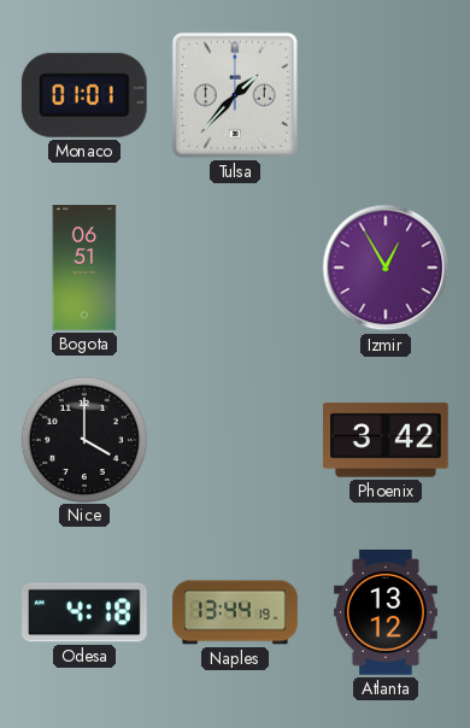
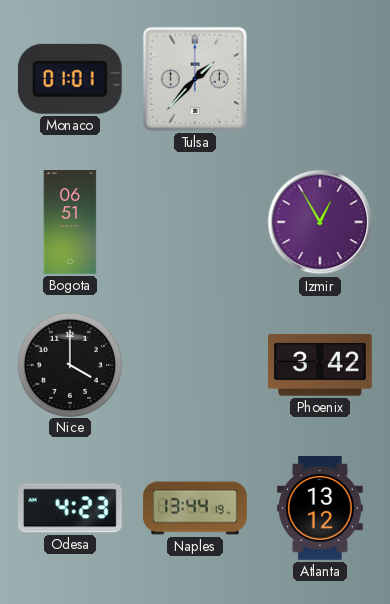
Odesa: 4:18 -> 4:23 (71, 508)
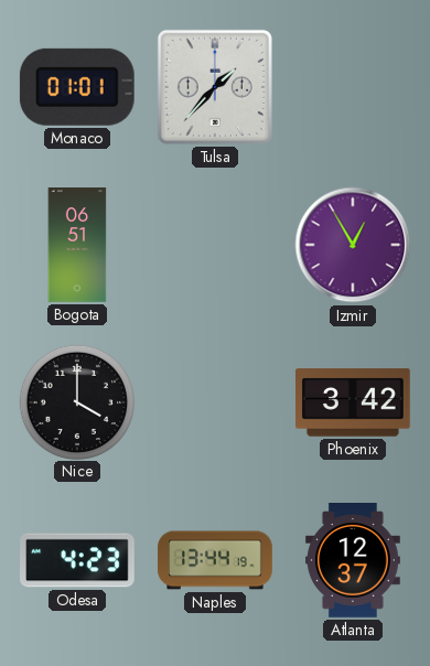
Atlanta: 13:12 -> 12:37 (353, 561)
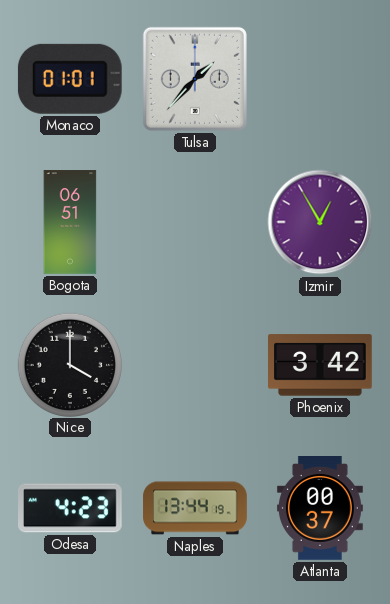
Atlanta: 12:37 -> 00:37 (320, 509)
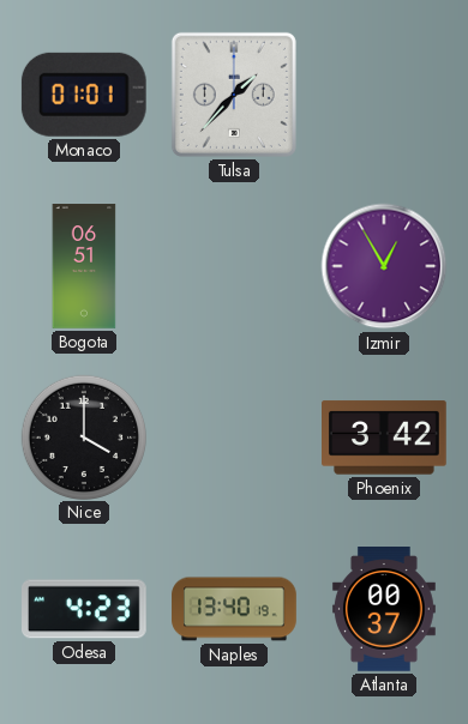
Naples: 13:44 -> 13:40 (234, 609)
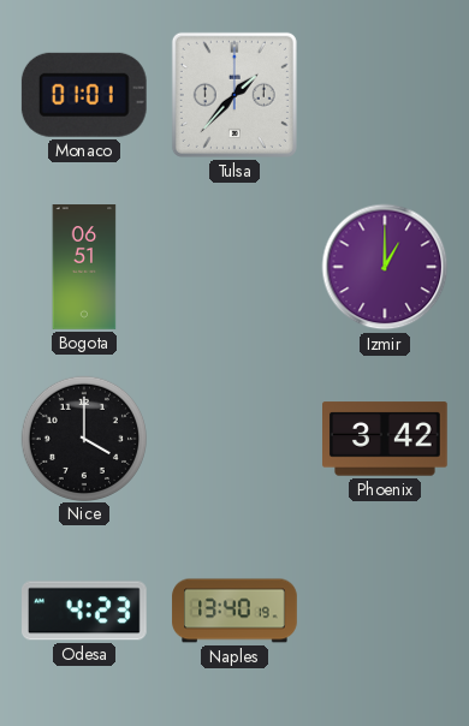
Izmir: 12:55 -> 1:00 (385, 267)
Atlanta: 00:37 -> none (384, 610)
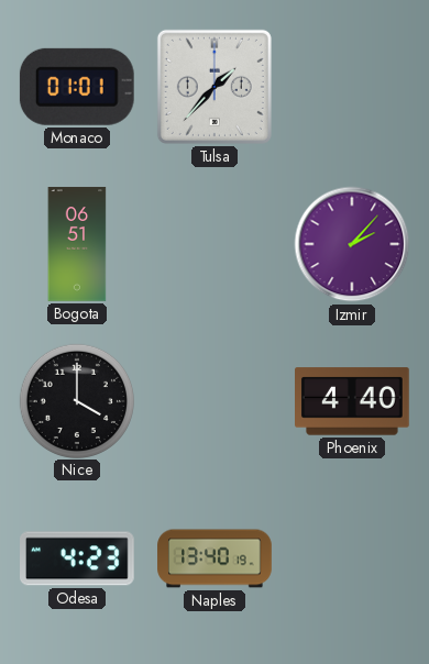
Izmir: 1:00 -> 2:07 (352, 244)
Phoenix: 3:42 -> 4:40 (353, 401)
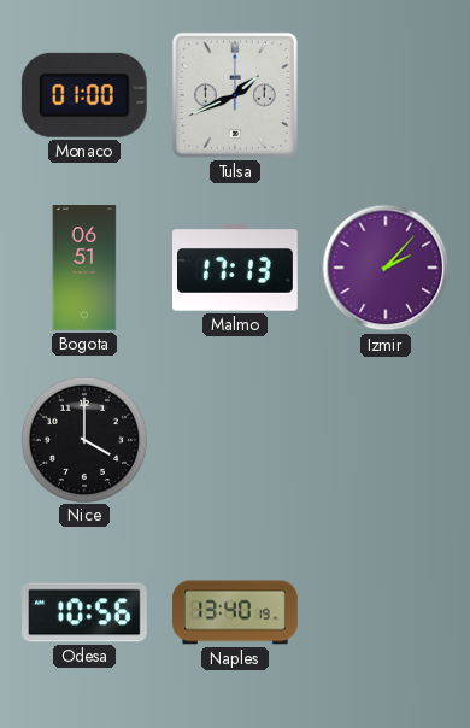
Monaco: 01:01 -> 01:00 (84, 95)
Tulsa: 1:37 -> 1:41 (235, 95)
Malmo: none -> 17:13 (236, 268)
Phoenix: 4:40 -> none (353, 401)
Odesa: 4:23 -> 10:56 (86, 612)
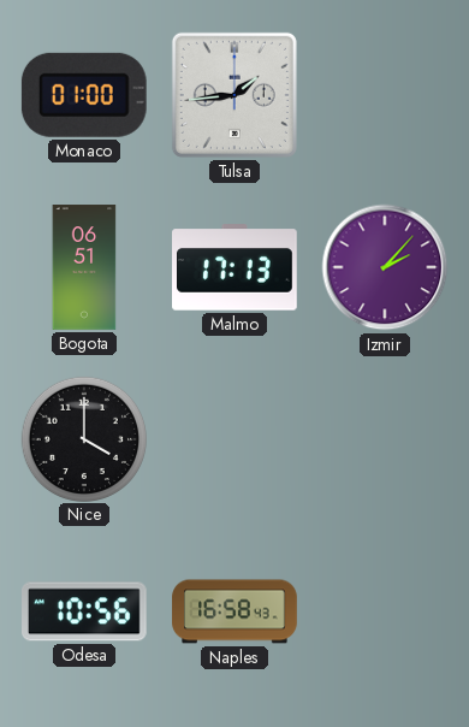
Tulsa: 1:41 -> 1:44 (234, 95)
Naples: 13:40 -> 16:58 (234, 611)
